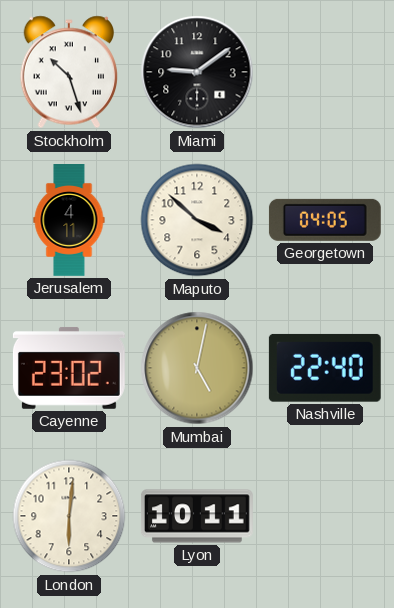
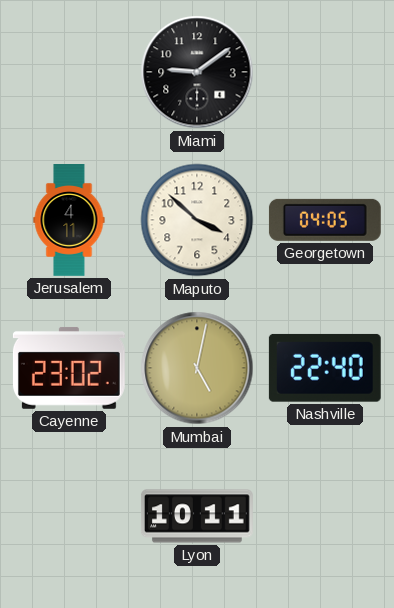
Stockholm: 10:27 -> none (68, 72)
London: 6:01 -> none (69, 516)
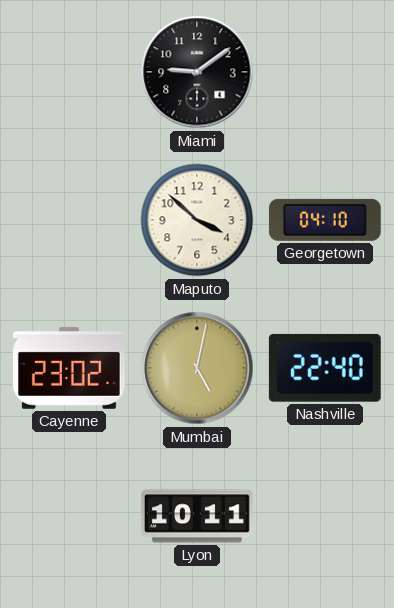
Jerusalem: 4:11 -> none (69, 221)
Georgetown: 04:05 -> 04:10 (325, 220)
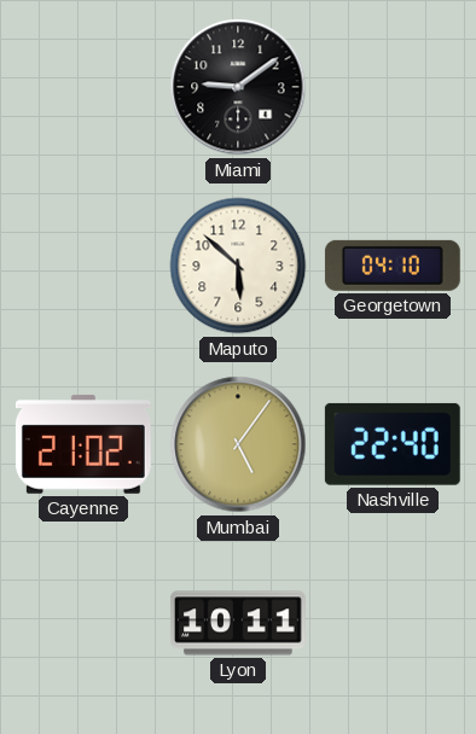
Maputo: 3:52 -> 5:52 (238, 266)
Cayenne: 23:02 -> 21:02 (83, 444)
Mumbai: 5:02 -> 5:06 (238, 444)
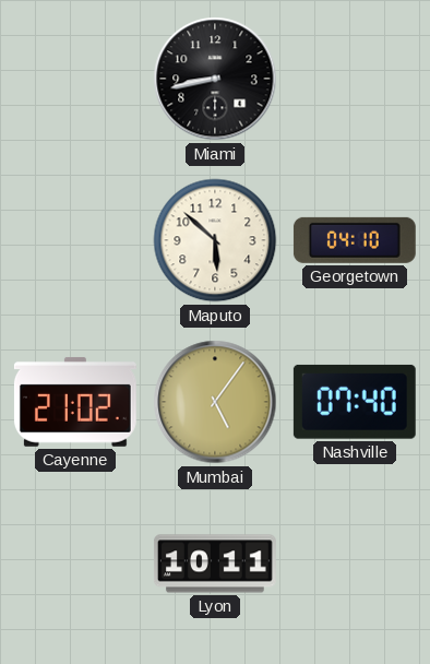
Miami: 9:09 -> 8:43 (215, 79)
Nashville: 22:40 -> 07:40 (355, 402)
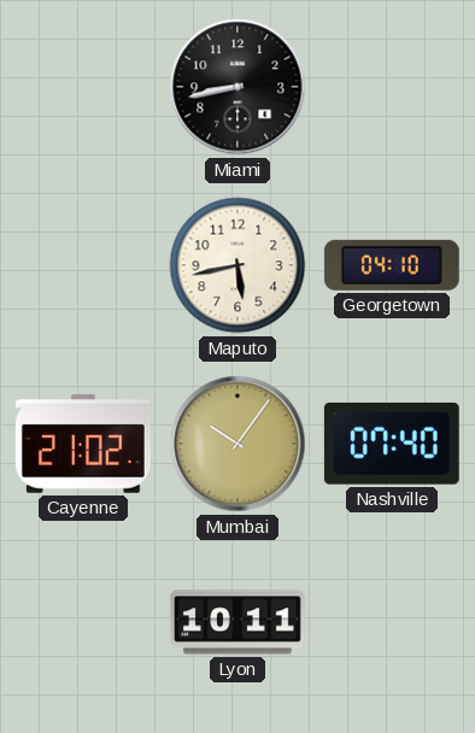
Maputo: 5:52 -> 5:43 (237, 265)
Mumbai: 5:06 -> 10:06 (237, 444)
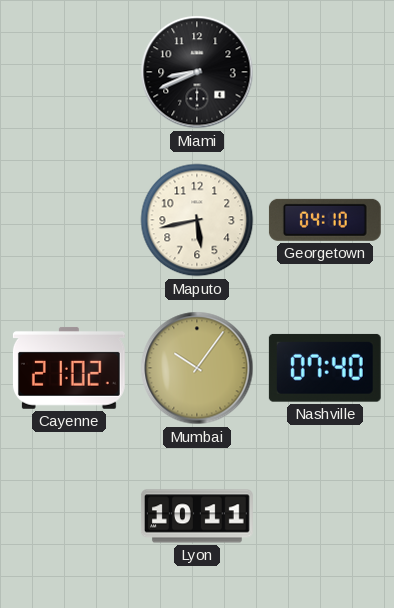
Miami: 8:43 -> 8:41 (197, 72)
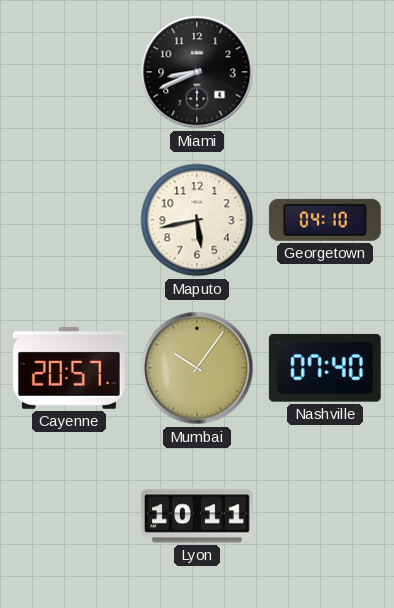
Cayenne: 21:02 -> 20:57 (69, 368)
